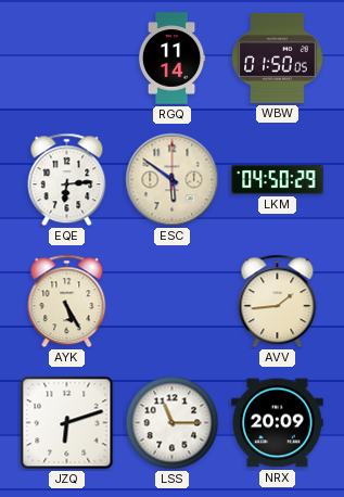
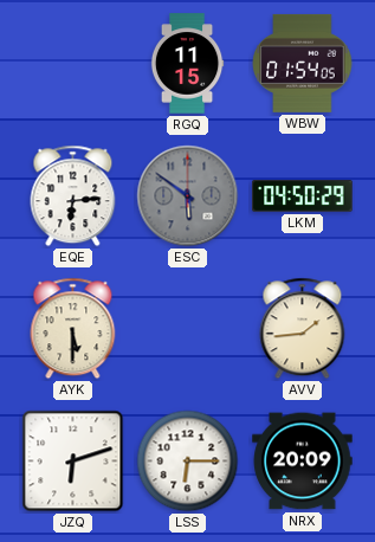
RGQ: 11:14 -> 11:15 (187, 64)
WBW: 01:50 -> 01:54 (303, 63)
ESC dial: cream -> grey (188, 196)
AYK: 5:25 -> 5:30 (73, 329)
LSS: 11:15 -> 6:15 (188, 462)
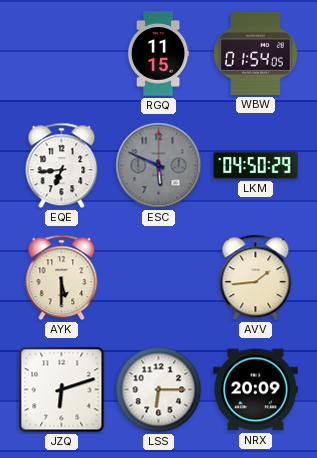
EQE: 6:14 -> 6:44 (62, 166)
ESC: 5:51 -> 5:49 (159, 166)
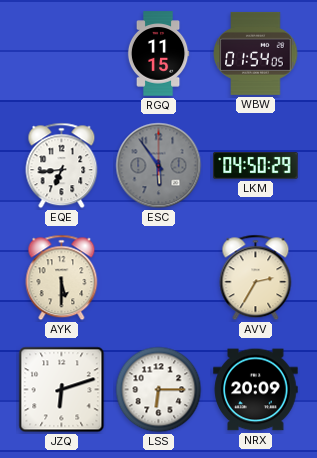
ESC: 5:49 -> 5:54 (159, 166)
AVV: 1:44 -> 2:35 (256, 278)
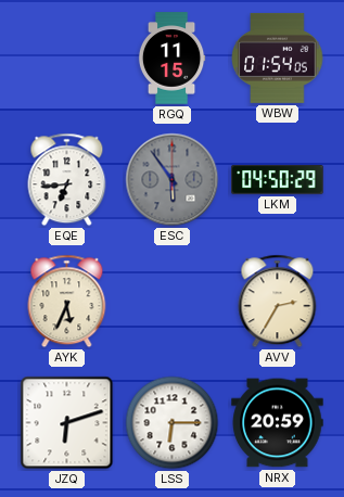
AYK: 5:30 -> 5:34 (67, 302)
NRX: 20:09 -> 20:59 (278, 423)
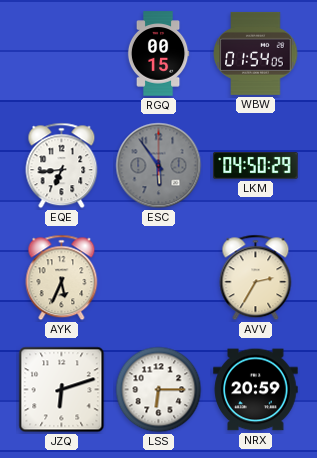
RGQ: 11:15 -> 00:15 (158, 54)
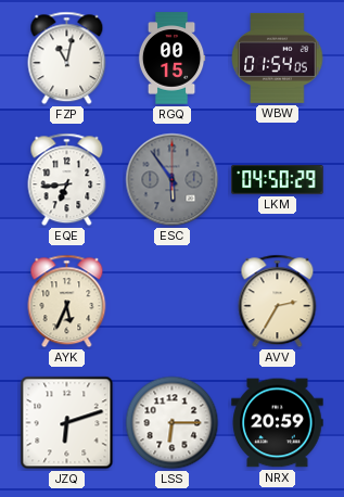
FZP: none -> 11:02 (67, 59)
